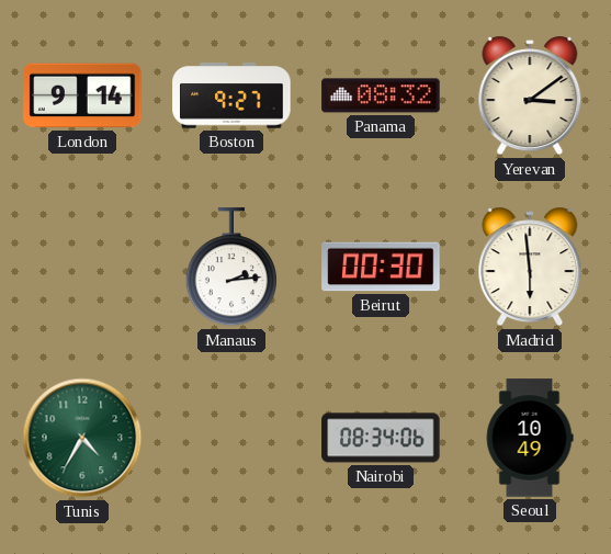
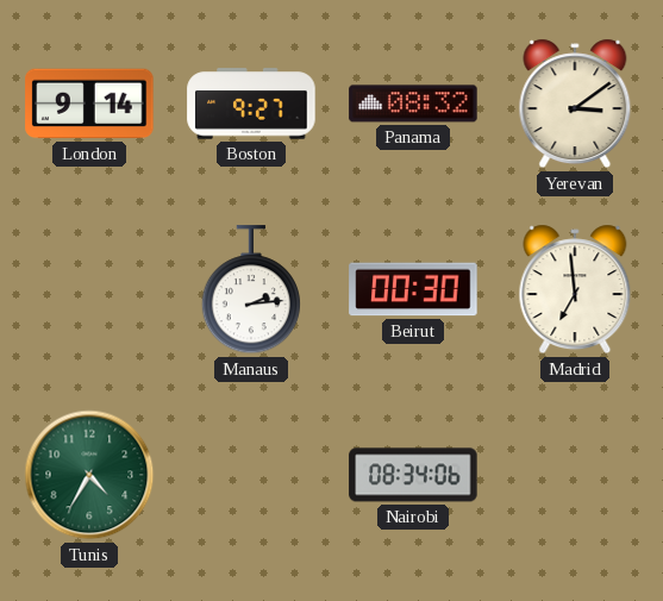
Madrid: 5:59 -> 6:59 (575, 289)
Seoul: 10:49 -> none (530, 438)
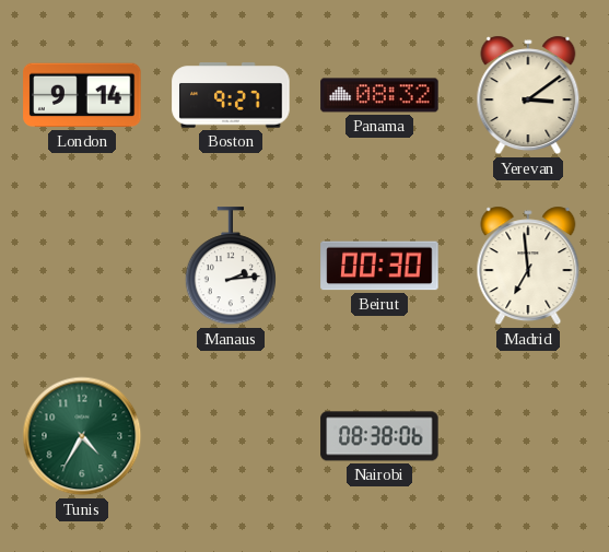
Nairobi: 08:34 -> 08:38 (379, 436)
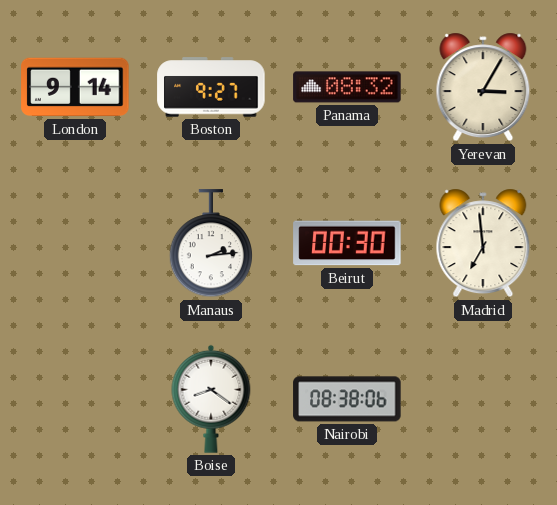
Yerevan: 3:09 -> 3:05 (483, 87)
Tunis: 4:35 -> none (82, 436)
Boise: none -> 8:21 (211, 399)
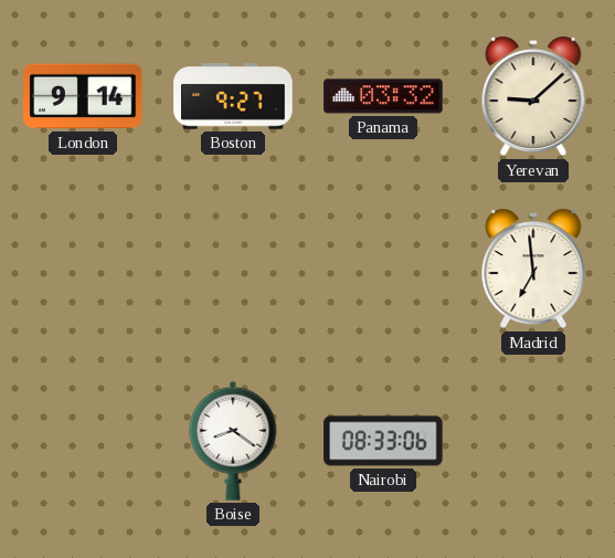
Panama: 08:32 -> 03:32 (383, 96)
Yerevan: 3:05 -> 9:08 (533, 96)
Manaus: 2:14 -> none (210, 244)
Beirut: 00:30 -> none (347, 243)
Nairobi: 08:38 -> 08:33 (383, 441)
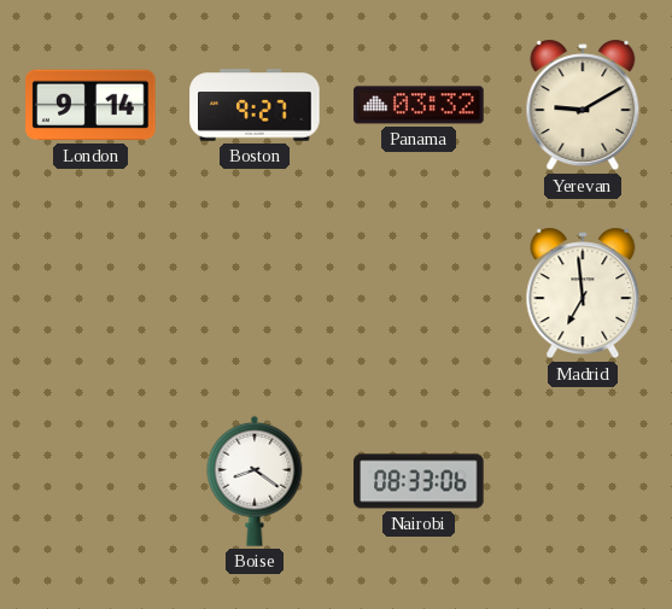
Yerevan: 9:08 -> 9:10 (583, 105)
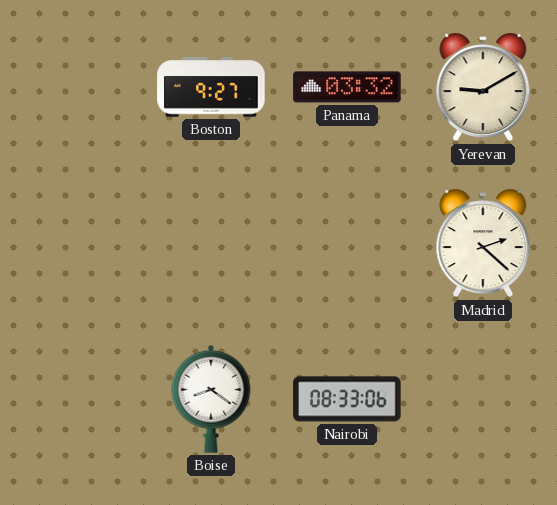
London: 9:14 -> none (90, 105)
Madrid: 6:59 -> 2:22 (483, 243)
